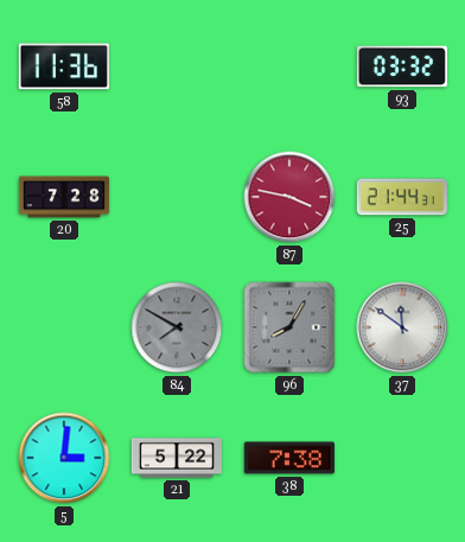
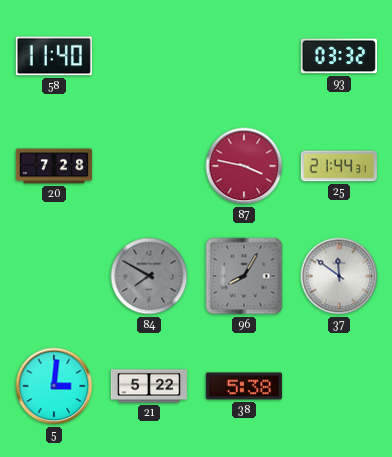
58: 11:36 -> 11:40 (54, 56)
38: 7:38 -> 5:38 (244, 386)
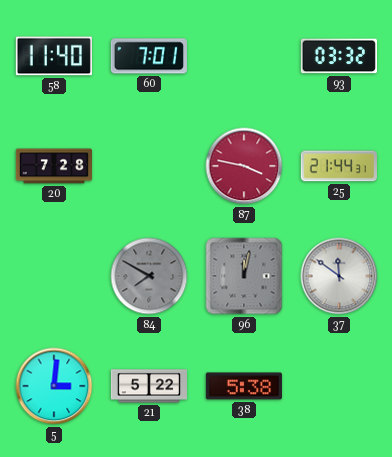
60: none -> 7:01 (149, 56)
96: 8:05 -> 12:02 (244, 276)
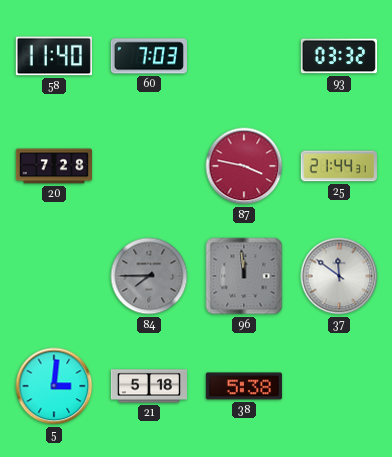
60: 7:01 -> 7:03 (149, 56)
84: 7:50 -> 7:45 (149, 276)
96: 12:02 -> 11:59 (244, 276)
21: 5:22 -> 5:18 (148, 386)
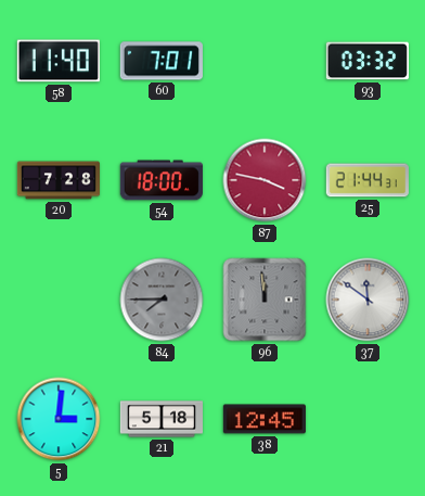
60: 7:03 -> 7:01 (162, 61)
54: none -> 18:00 (162, 180)
38: 5:38 -> 12:45 (265, 419)
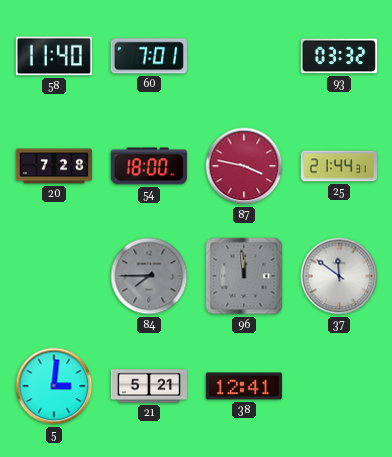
21: 5:18 -> 5:21 (148, 386)
38: 12:45 -> 12:41 (244, 386)
